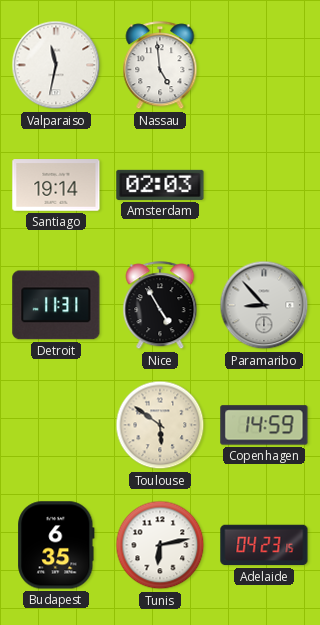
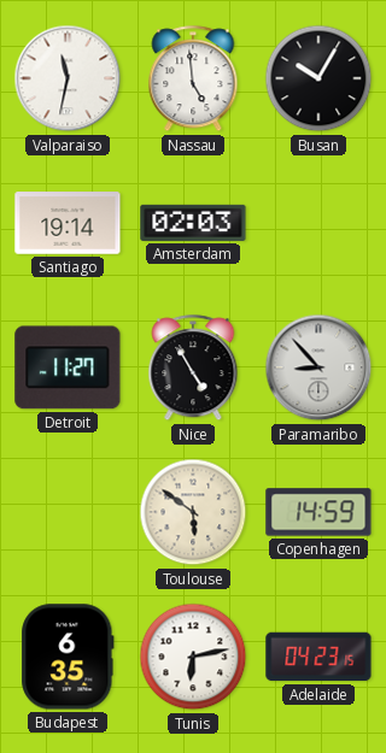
Busan: none -> 10:05 (318, 78)
Detroit: 11:31 -> 11:27 (68, 367)
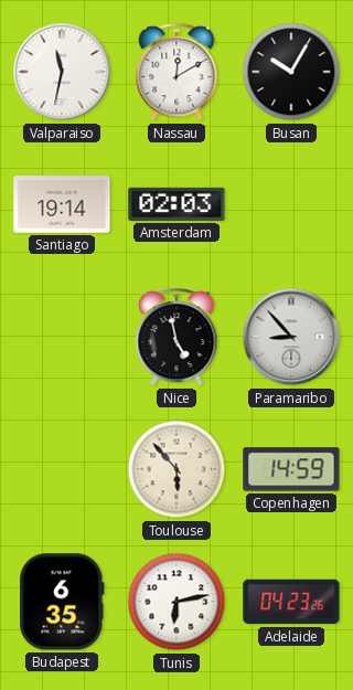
Nassau: 4:59 -> 12:10 (176, 73)
Detroit: 11:27 -> none (68, 367)
Nice: 4:55 -> 4:58 (176, 338)
Toulouse: 5:51 -> 5:53 (176, 469)
Adelaide: 04:23:15 -> 04:23:26 (291, 602)
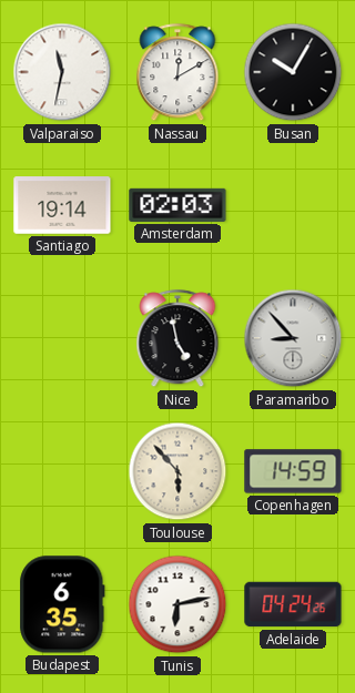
Adelaide: 04:23 -> 04:24 (293, 604)
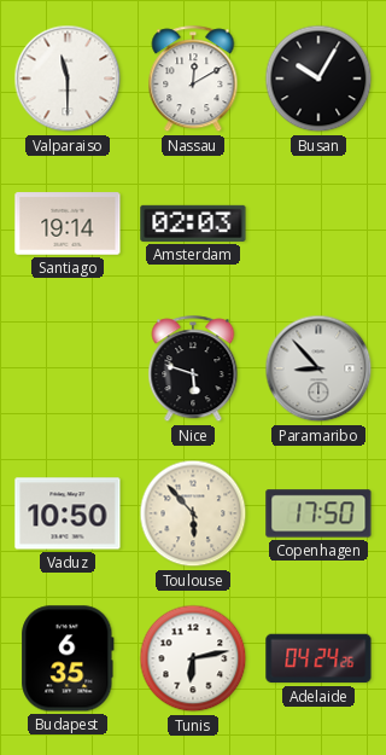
Valparaiso: 11:32 -> 11:30 (68, 79)
Nice: 4:58 -> 5:48 (193, 370)
Vaduz: none -> 10:50 (68, 513)
Copenhagen: 14:59 -> 17:50 (318, 513)
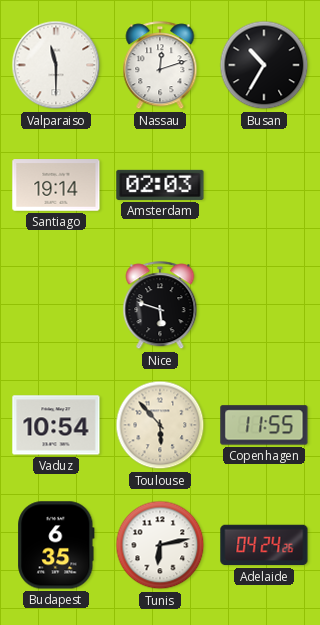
Nassau: 12:10 -> 12:12 (160, 66)
Busan: 10:05 -> 10:35 (264, 65)
Paramaribo: 8:53 -> none (318, 368)
Vaduz: 10:50 -> 10:54 (56, 425)
Copenhagen: 17:50 -> 11:55 (264, 425)
